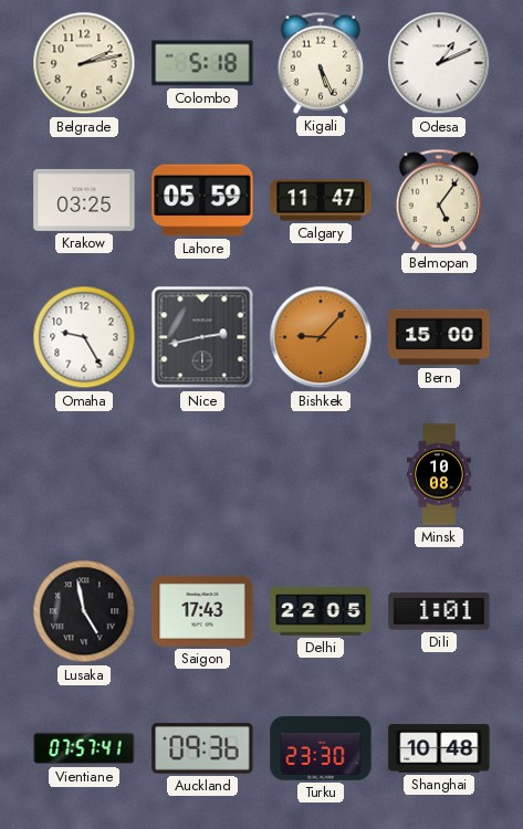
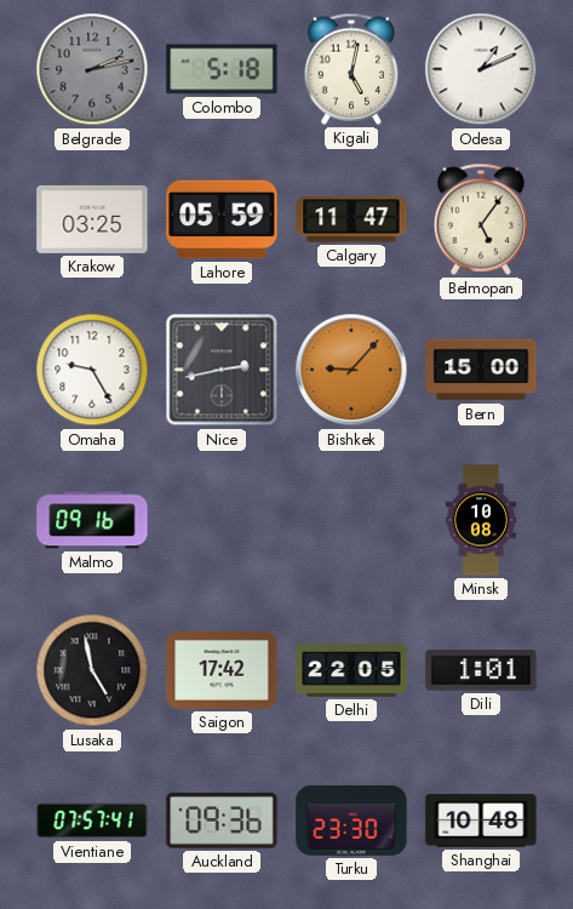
Belgrade dial: cream -> grey (92, 69)
Kigali: 5:26 -> 5:02 (351, 69)
Malmo: none -> 09:16 (92, 520)
Saigon: 17:43 -> 17:42 (222, 670)
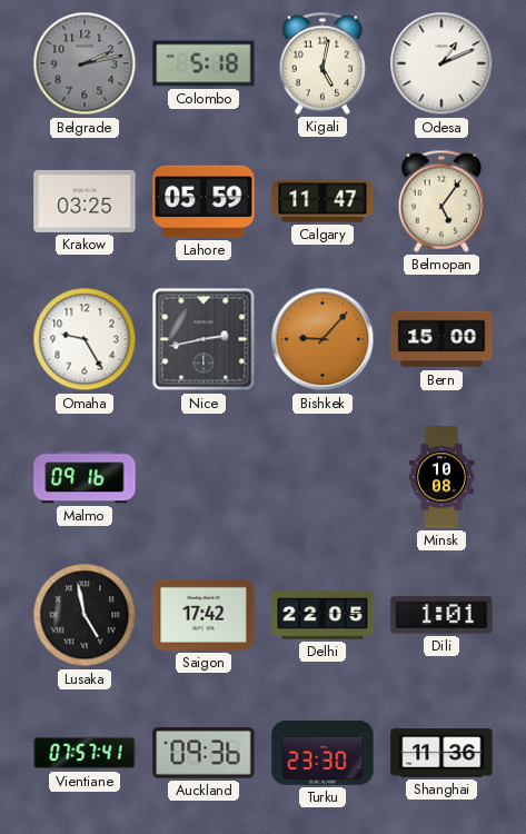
Shanghai: 10:48 -> 11:36 (441, 753)
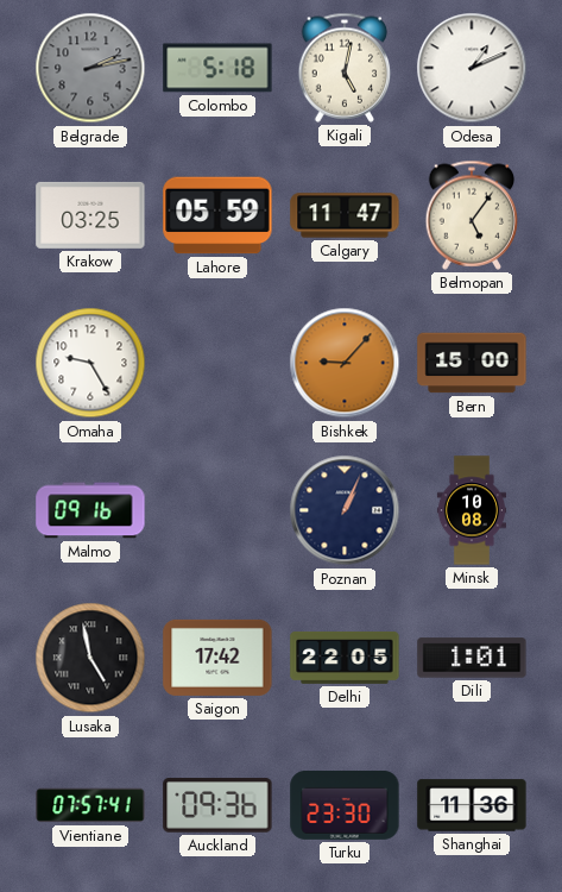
Nice: 2:43 -> none (204, 339)
Poznan: none -> 1:04 (345, 510)
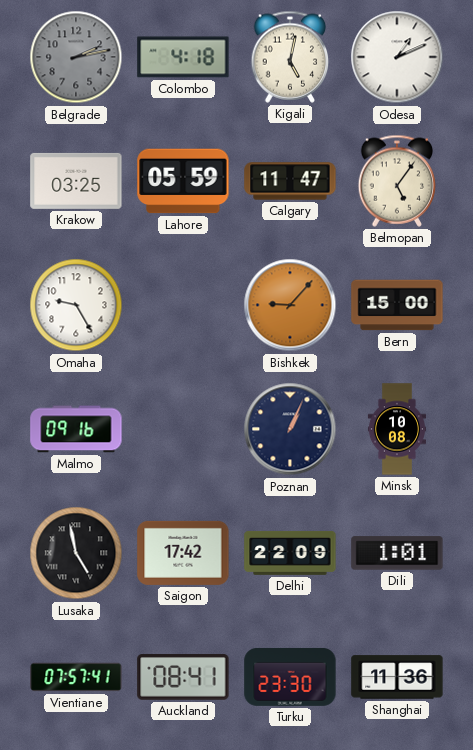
Colombo: 5:18 -> 4:18 (183, 57)
Delhi: 22:05 -> 22:09 (290, 553)
Auckland: 09:36 -> 08:41 (183, 677)
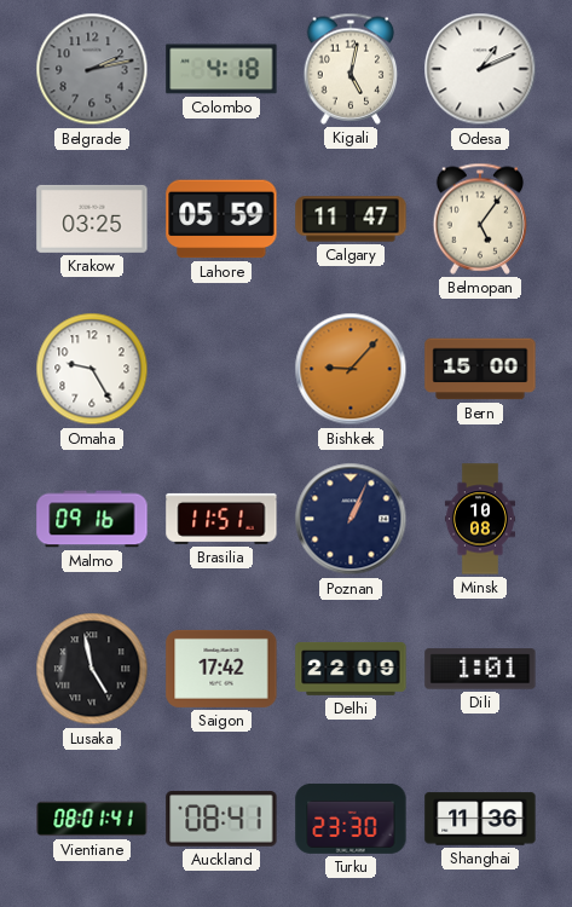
Brasilia: none -> 11:51 (221, 519)
Vientiane: 07:57 -> 08:01 (92, 819)
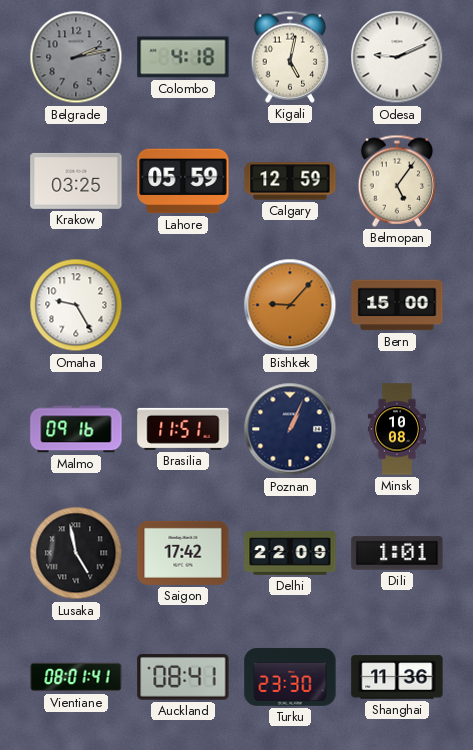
Odesa: 1:11 -> 9:11 (397, 57)
Calgary: 11:47 -> 12:59 (290, 181)
